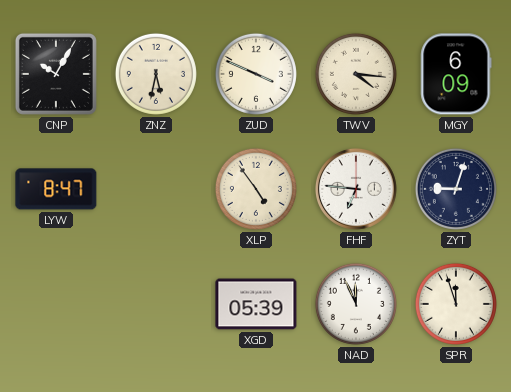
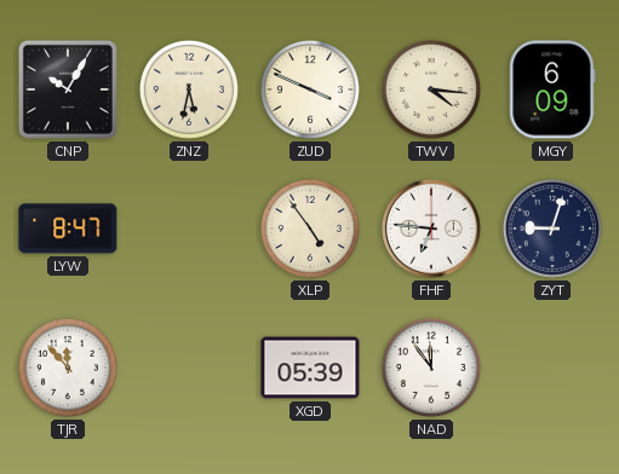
TJR: none -> 11:53 (68, 368)
NAD: 11:56 -> 11:54 (431, 368)
SPR: 11:57 -> none (456, 304)
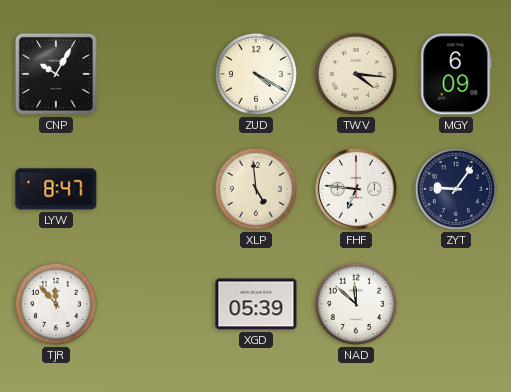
ZNZ: 5:32 -> none (189, 89)
ZUD: 3:49 -> 4:20 (256, 74)
XLP: 4:54 -> 4:59 (256, 189)
ZYT: 9:03 -> 9:06 (456, 189)
NAD: 11:54 -> 11:52 (356, 304)
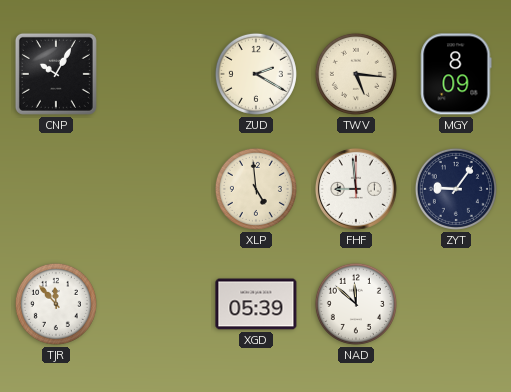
ZUD: 4:20 -> 2:20 (256, 74)
TWV: 4:16 -> 5:16 (356, 74)
MGY: 6:09 -> 8:09 (456, 74)
LYW: 8:47 -> none (56, 189)
FHF: 6:46 -> 8:59 (356, 189)
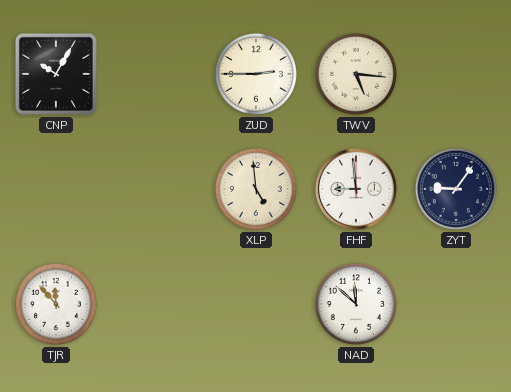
ZUD: 2:20 -> 2:45 (256, 74)
MGY: 8:09 -> none (456, 74)
XGD: 05:39 -> none (256, 304)
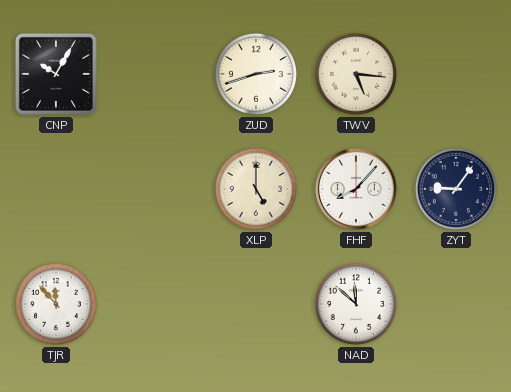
ZUD: 2:45 -> 2:42 (256, 74)
XLP: 4:59 -> 5:00 (256, 189)
FHF: 8:59 -> 8:07 (356, 189)
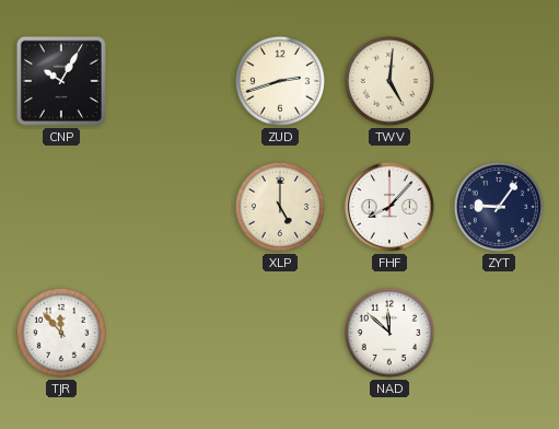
TWV: 5:16 -> 5:01 (389, 81)
